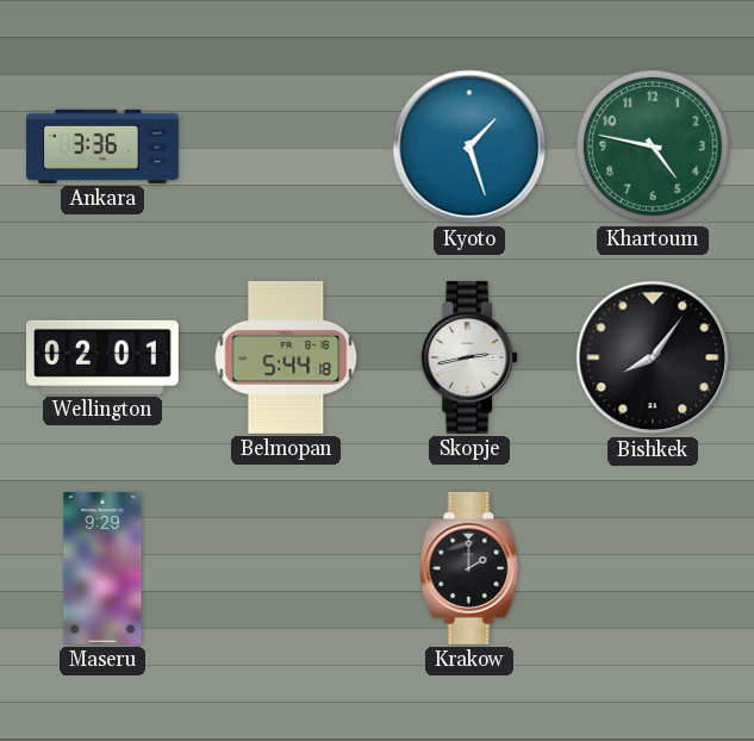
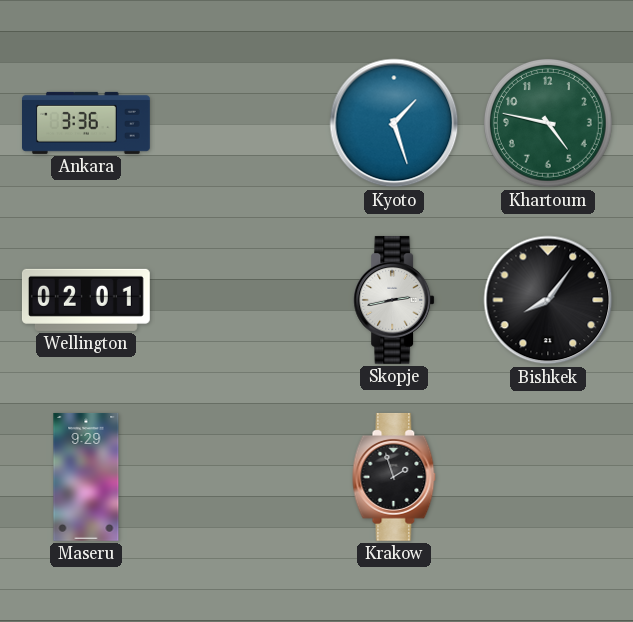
Belmopan: 5:44 -> none (286, 357)
Krakow: 2:00 -> 1:57 (394, 477)
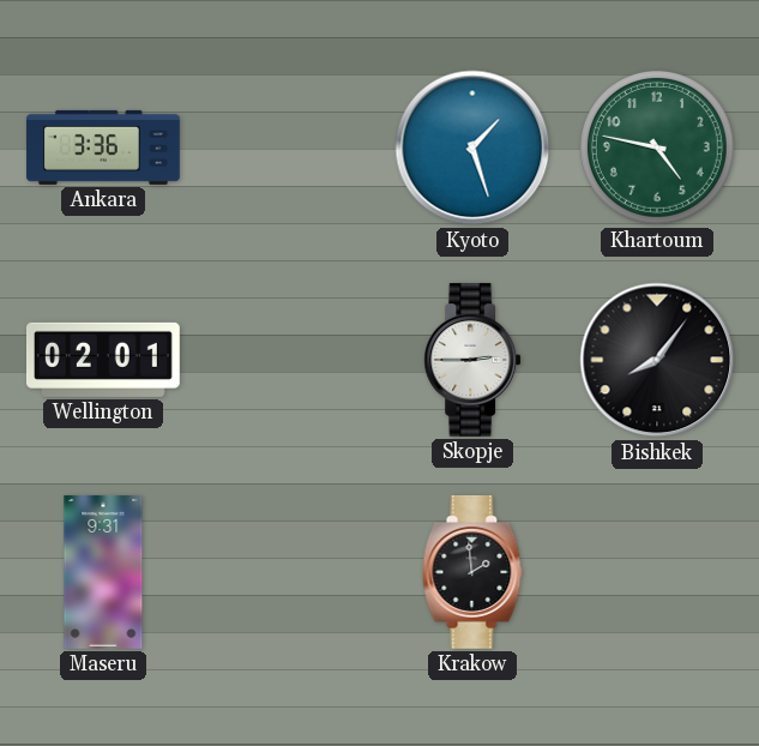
Skopje: 2:43 -> 2:45 (472, 360)
Maseru: 9:29 -> 9:31 (103, 572)
Krakow: 1:57 -> 1:59 (472, 572)
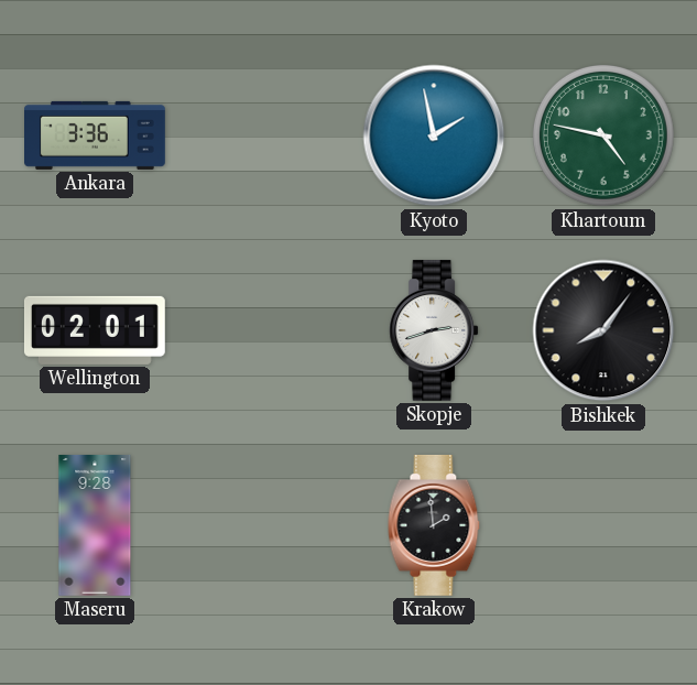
Kyoto: 1:27 -> 1:58 (434, 135)
Skopje: 2:45 -> 2:42 (434, 330)
Maseru: 9:31 -> 9:28 (95, 525)
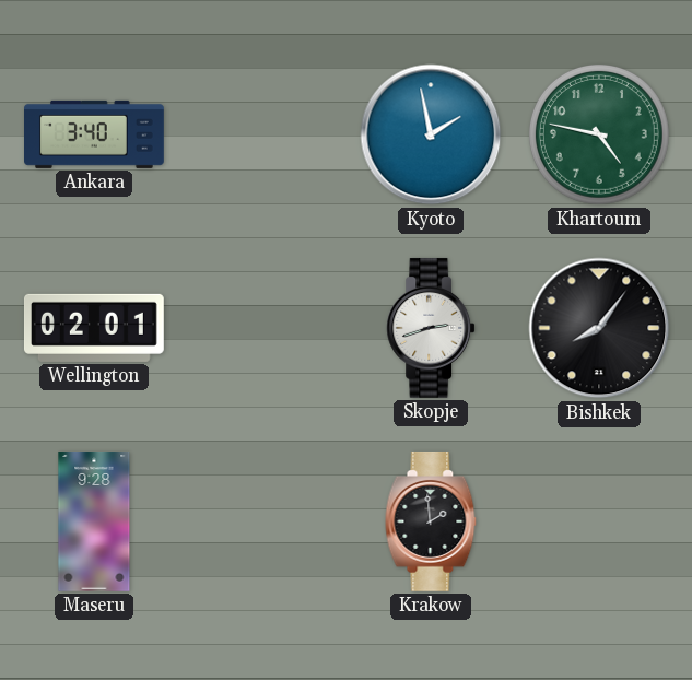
Ankara: 3:36 -> 3:40 (95, 134)
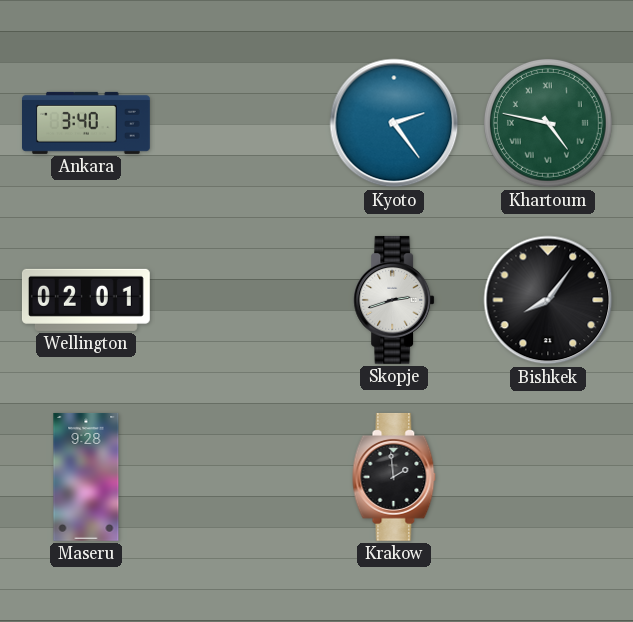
Kyoto: 1:58 -> 2:24 (394, 123)
Khartoum numerals: Arabic -> Roman (548, 123)
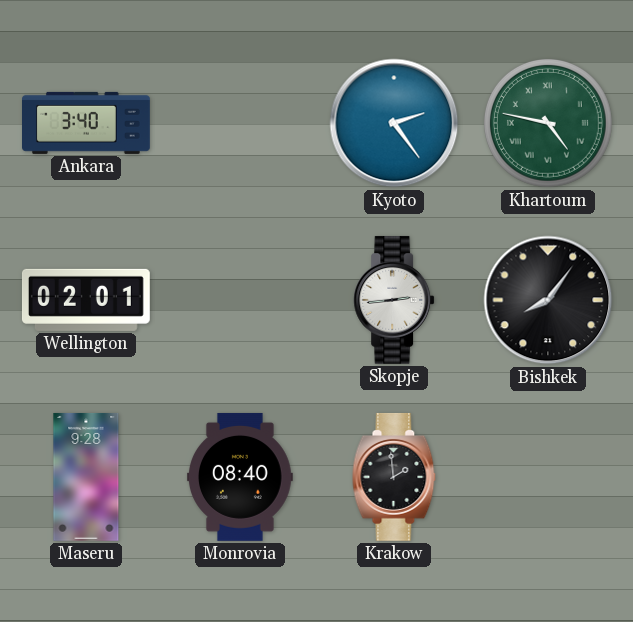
Skopje: 2:42 -> 2:44 (394, 300)
Monrovia: none -> 08:40 (240, 477)
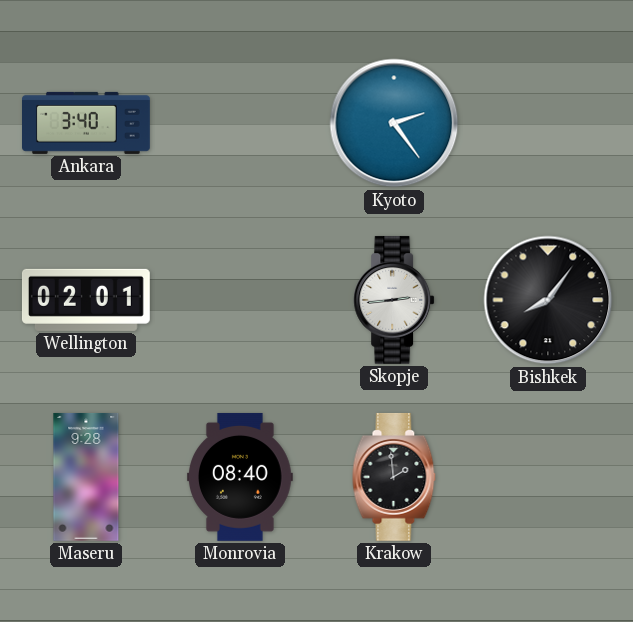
Khartoum: 4:47 -> none (548, 123)
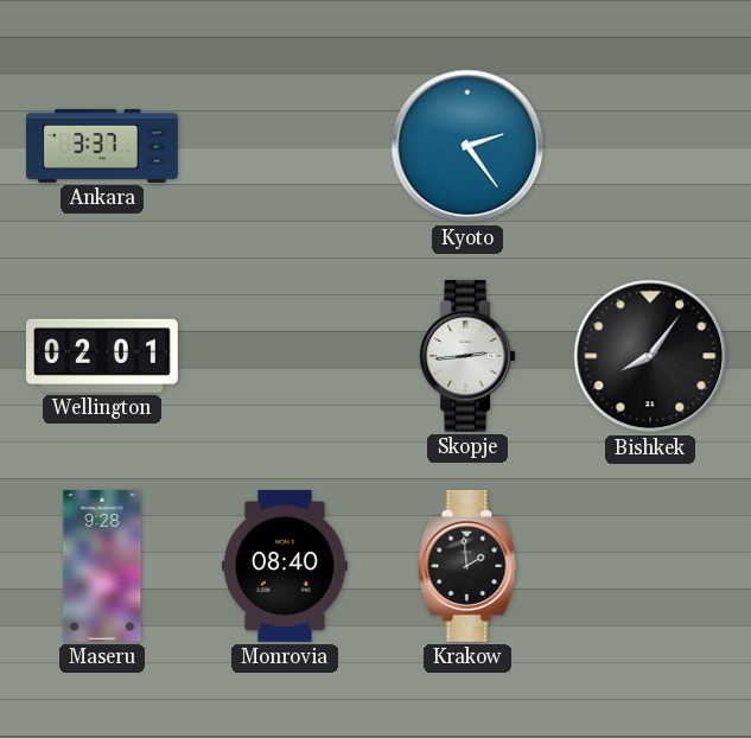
Ankara: 3:40 -> 3:37 (103, 146)
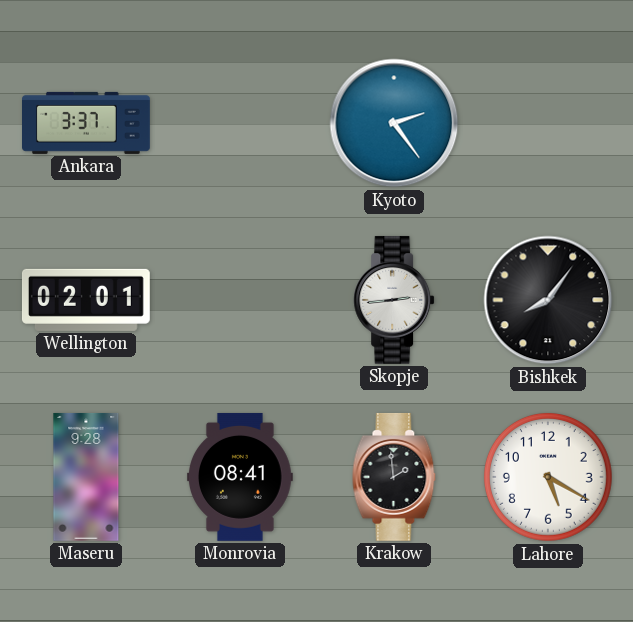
Monrovia: 08:40 -> 08:41 (240, 477)
Lahore: none -> 5:20 (548, 477)
